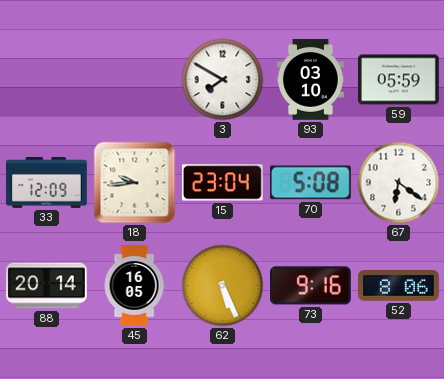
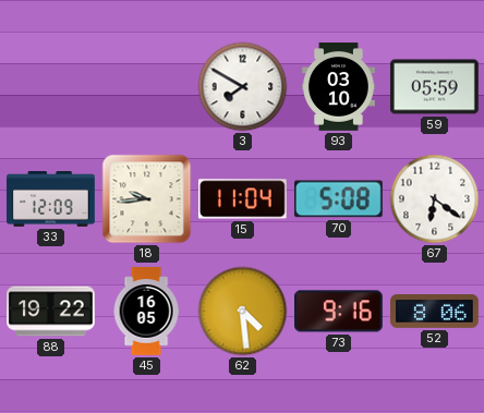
15: 23:04 -> 11:04 (242, 199)
88: 20:14 -> 19:22 (51, 312)
62: 5:26 -> 4:29 (243, 312)
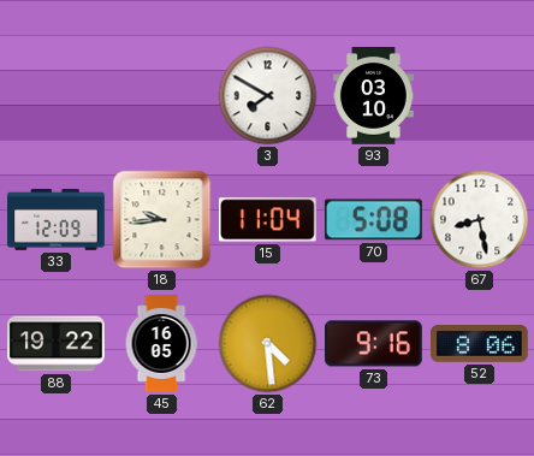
59: 05:59 -> none (435, 87)
67: 6:21 -> 8:28 (480, 220)
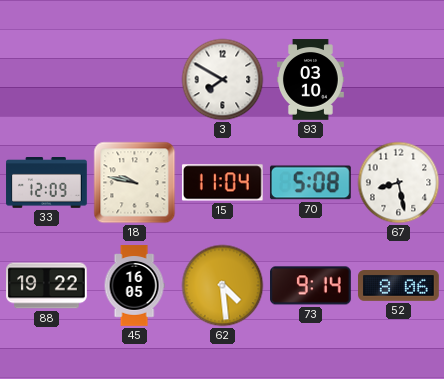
18: 9:44 -> 9:47 (135, 183)
73: 9:16 -> 9:14 (311, 286)
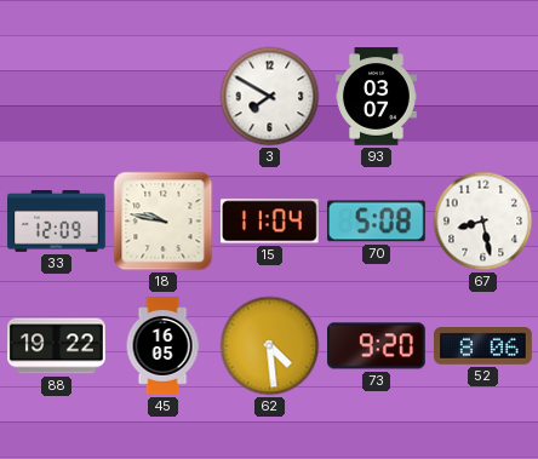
93: 03:10 -> 03:07 (377, 97)
73: 9:14 -> 9:20 (377, 346)
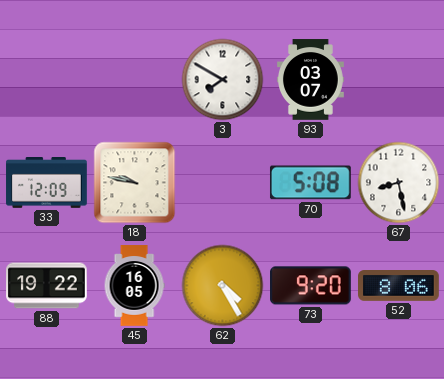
15: 11:04 -> none (269, 222)
62: 4:29 -> 4:25 (223, 286)
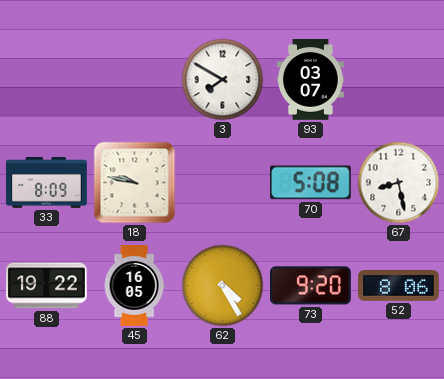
33: 12:09 -> 8:09 (47, 183)
